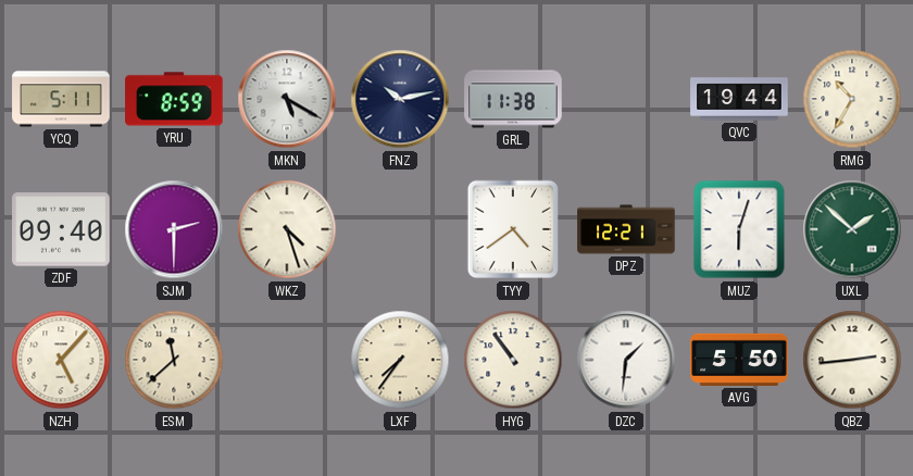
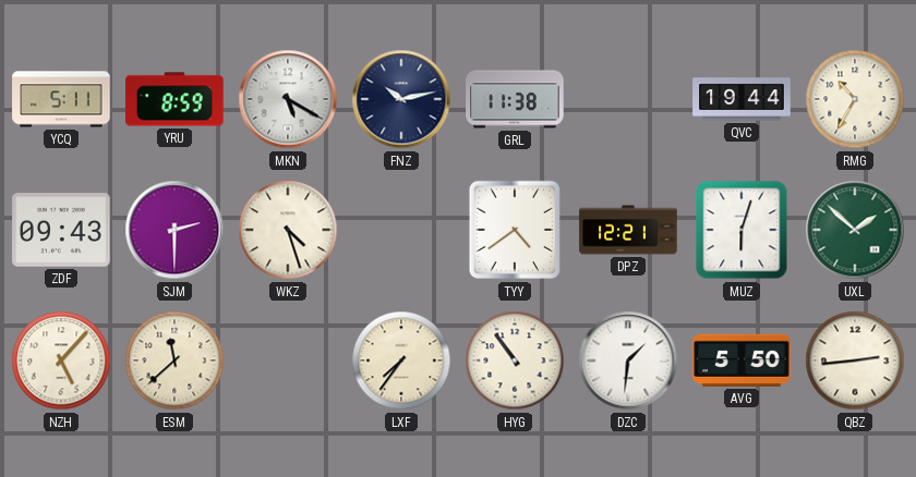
ZDF: 09:40 -> 09:43 (61, 230)
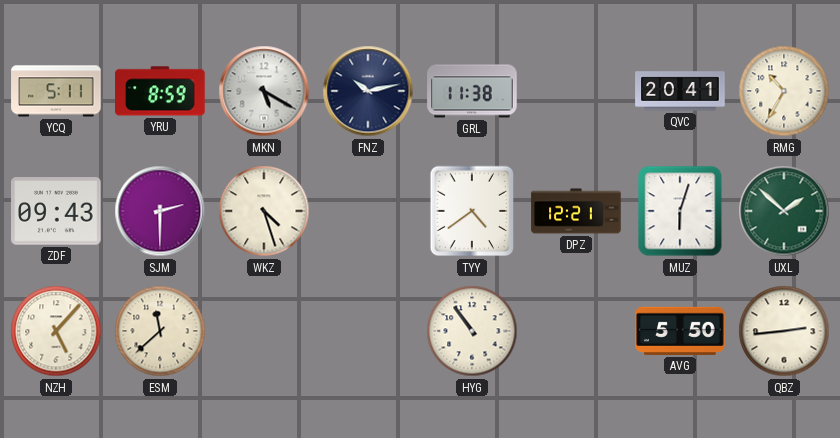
QVC: 19:44 -> 20:41 (680, 91)
LXF: 7:36 -> none (401, 360)
DZC: 1:31 -> none (628, 360)
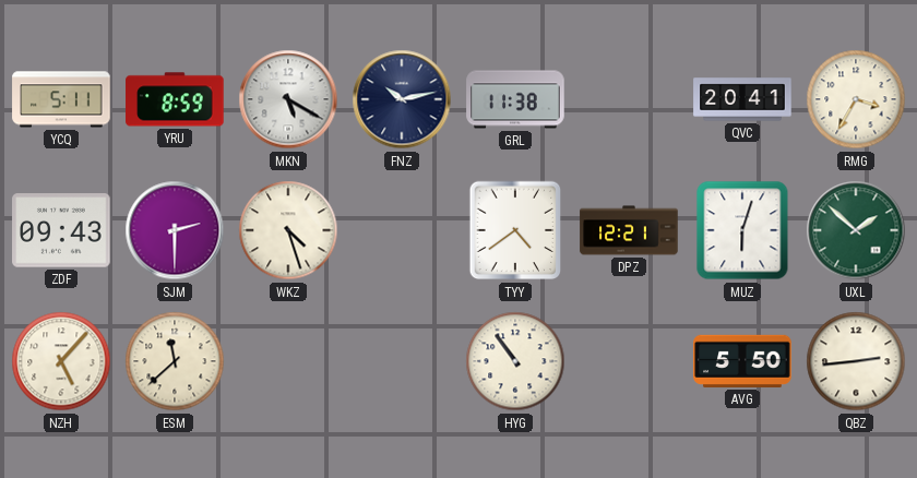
RMG: 10:35 -> 3:35 (856, 99)
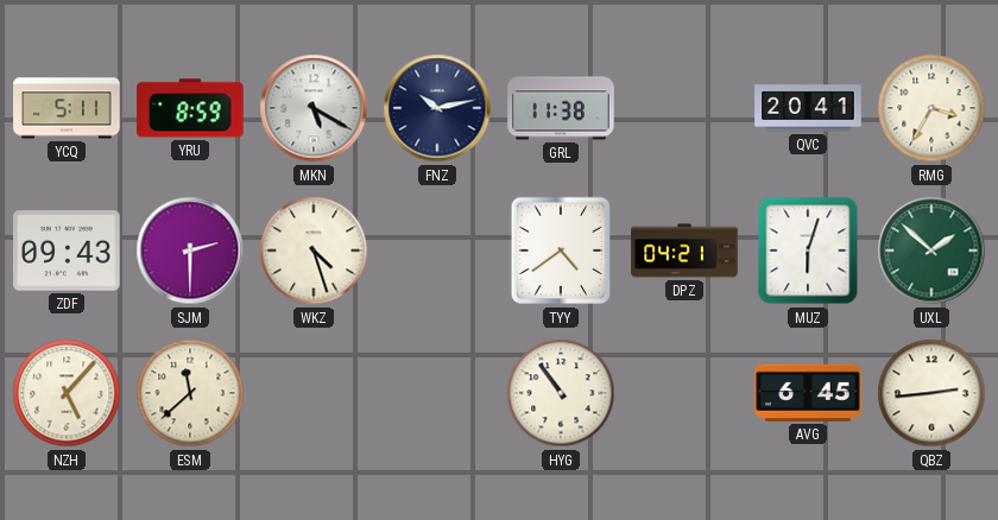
DPZ: 12:21 -> 04:21 (684, 251)
AVG: 5:50 -> 6:45 (808, 393)
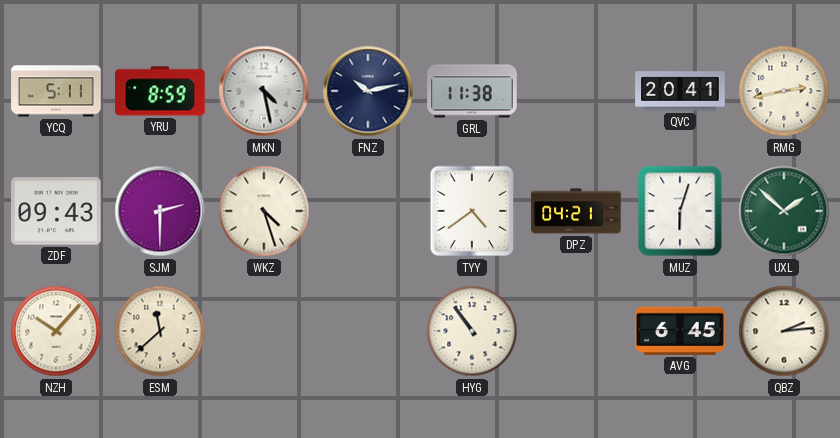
MKN: 5:20 -> 4:28 (264, 91)
RMG: 3:35 -> 2:43 (784, 91)
NZH: 5:07 -> 10:07 (56, 331)
QBZ: 2:44 -> 2:14 (784, 331)
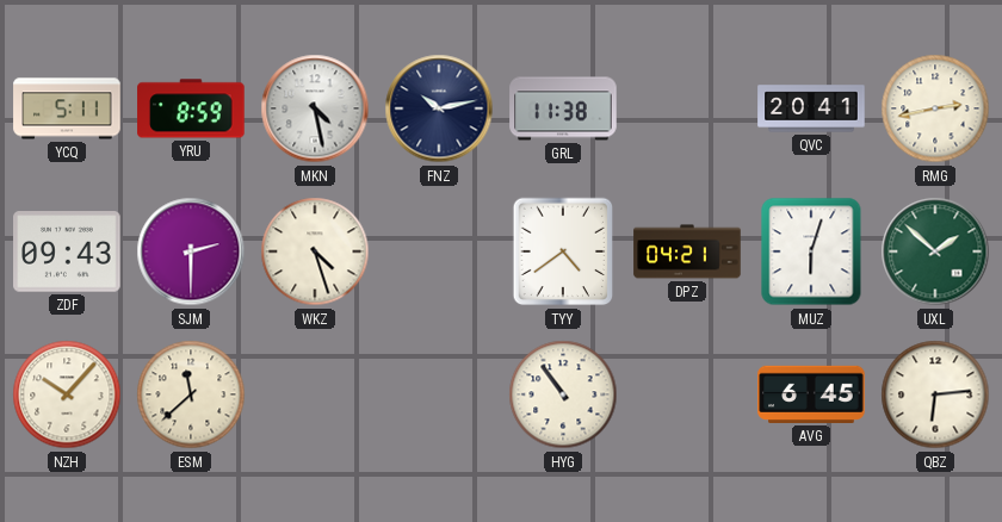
QBZ: 2:14 -> 6:14 (935, 394)
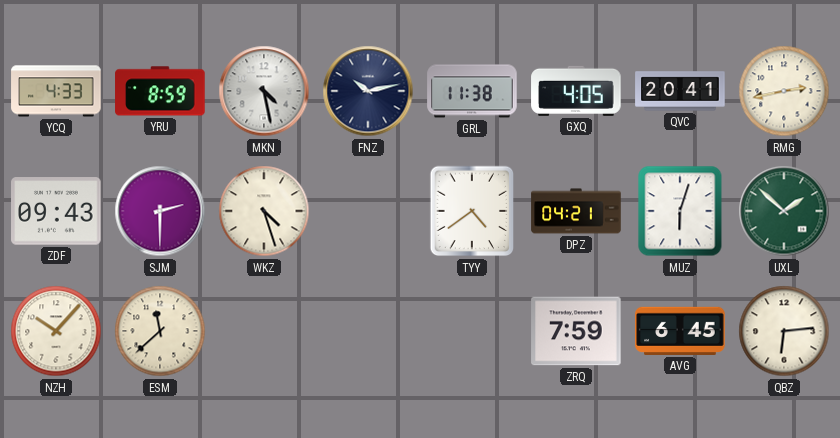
YCQ: 5:11 -> 4:33 (56, 91)
GXQ: none -> 4:05 (576, 91)
HYG: 10:54 -> none (563, 394)
ZRQ: none -> 7:59 (576, 331)
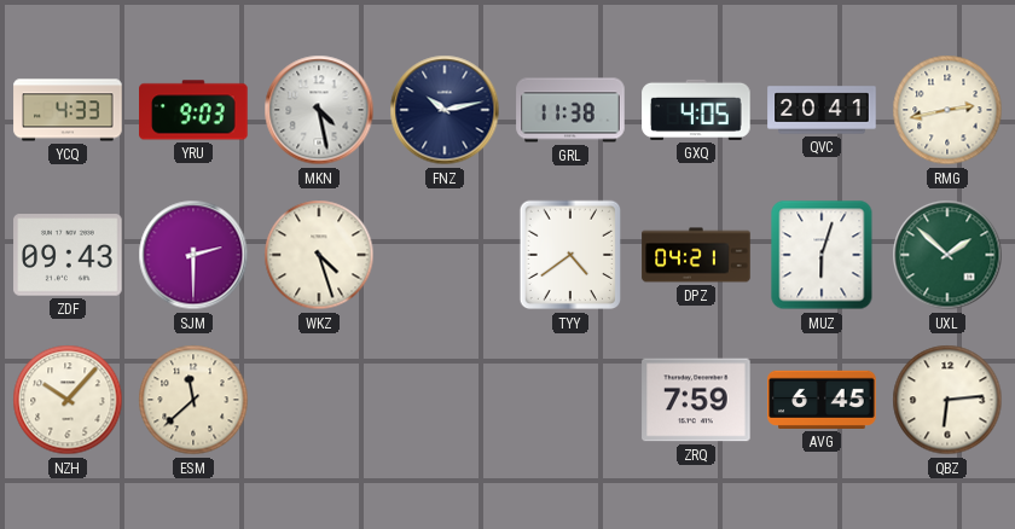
YRU: 8:59 -> 9:03 (193, 110)
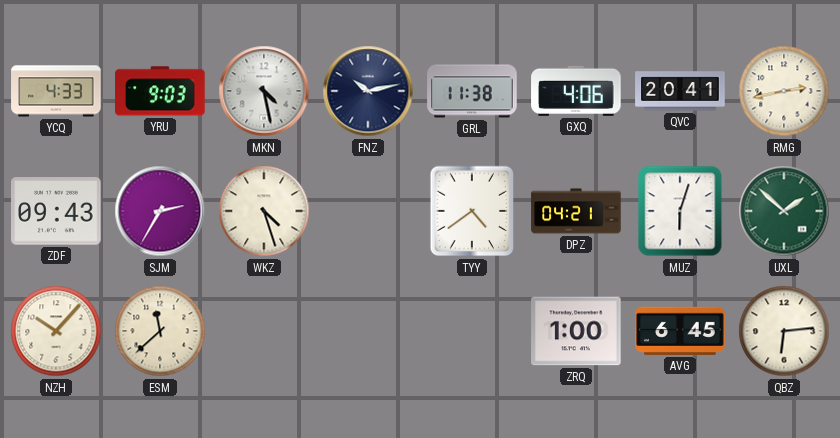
GXQ: 4:05 -> 4:06 (576, 91)
SJM: 2:30 -> 2:35 (160, 211)
ZRQ: 7:59 -> 1:00 (576, 331)
